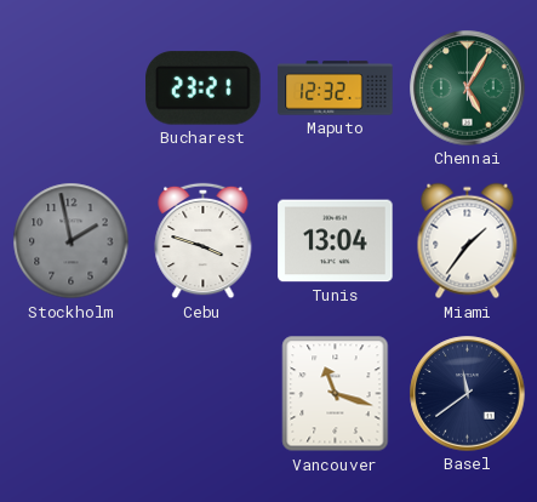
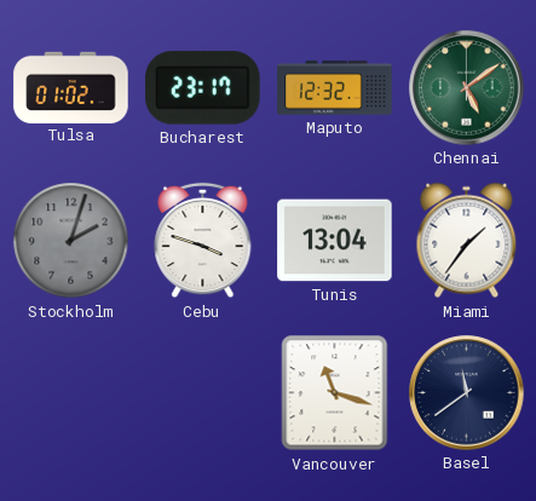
Tulsa: none -> 01:02 (71, 87)
Bucharest: 23:21 -> 23:17 (203, 88)
Chennai: 5:05 -> 5:09 (467, 88)
Stockholm: 1:58 -> 2:03 (71, 241)
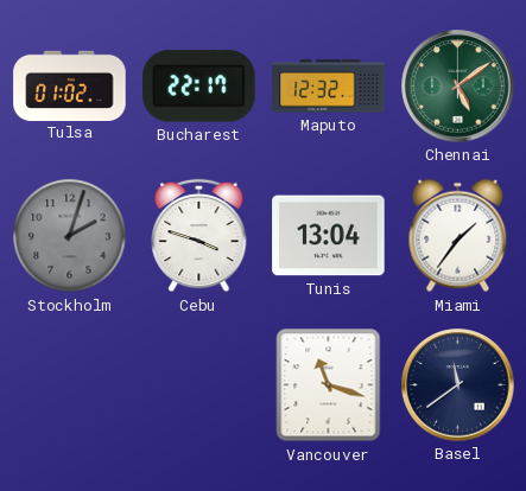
Bucharest: 23:17 -> 22:17 (199, 87)
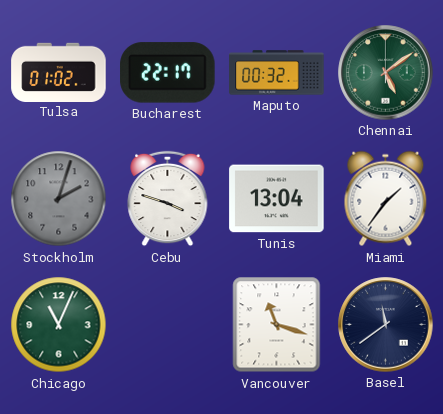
Maputo: 12:32 -> 00:32 (277, 73)
Chicago: none -> 11:04 (59, 325)
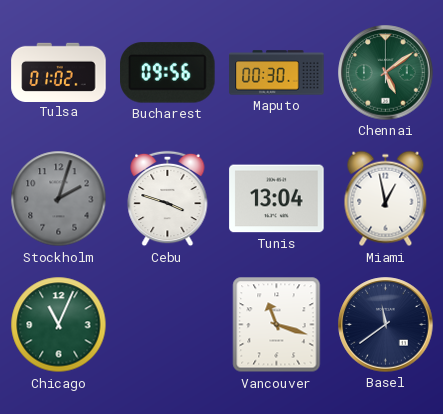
Bucharest: 22:17 -> 09:56 (168, 73)
Maputo: 00:32 -> 00:30 (277, 73)
Miami: 1:36 -> 12:58 (386, 199)
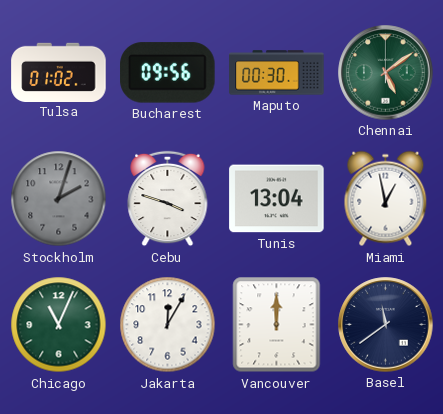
Jakarta: none -> 12:05 (168, 325)
Vancouver: 11:18 -> 12:00 (277, 325)
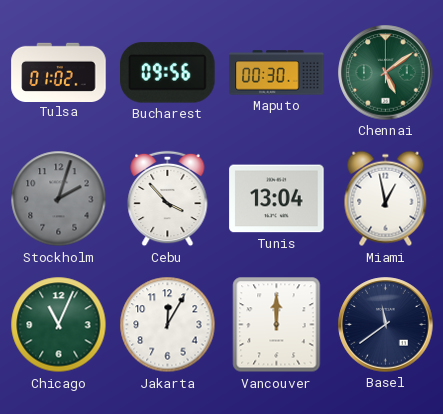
Cebu: 3:48 -> 3:53 (168, 199)
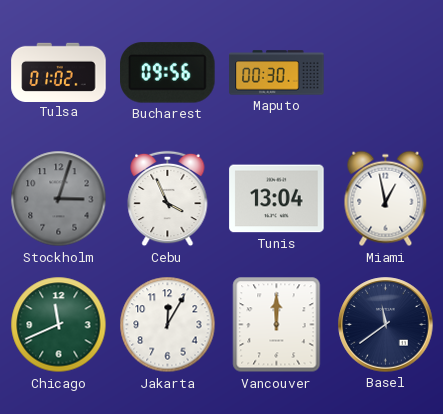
Chennai: 5:09 -> none (386, 73)
Stockholm: 2:03 -> 3:03 (59, 199)
Cebu: 3:53 -> 3:56 (168, 199)
Chicago: 11:04 -> 11:41 (59, 325)
